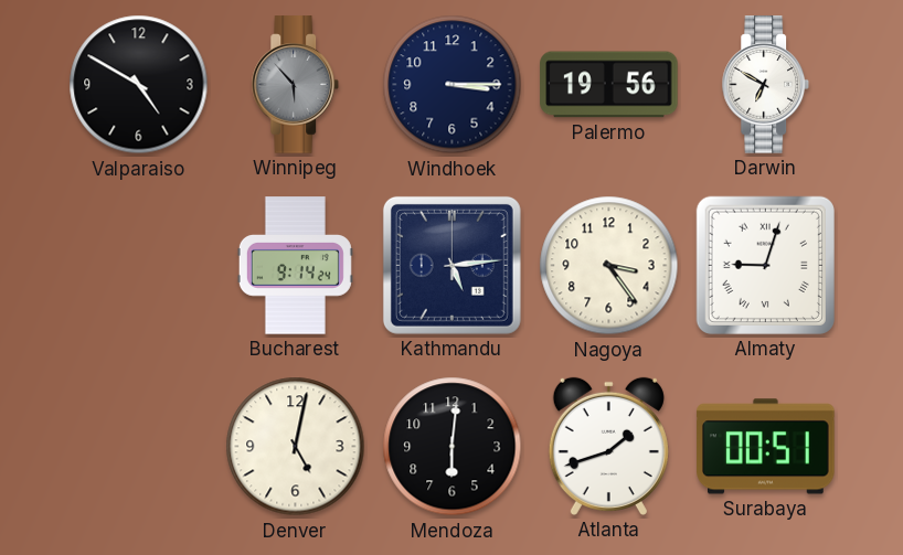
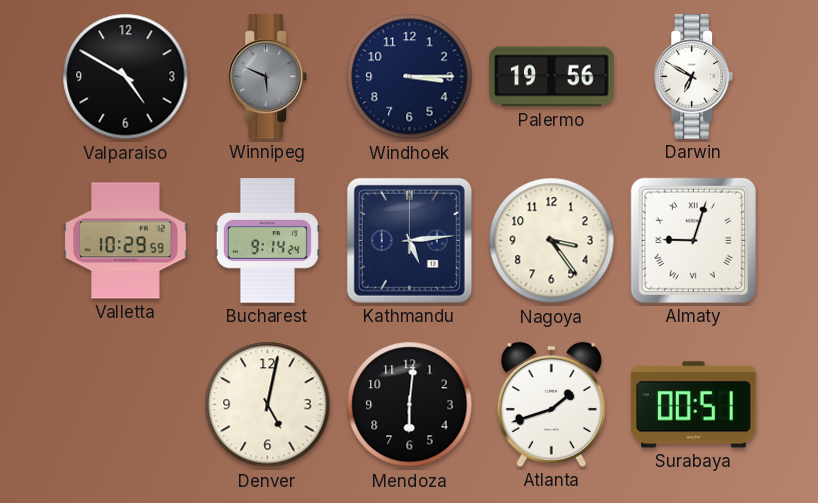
Winnipeg: 5:53 -> 5:49 (268, 77)
Valletta: none -> 10:29 (126, 241)
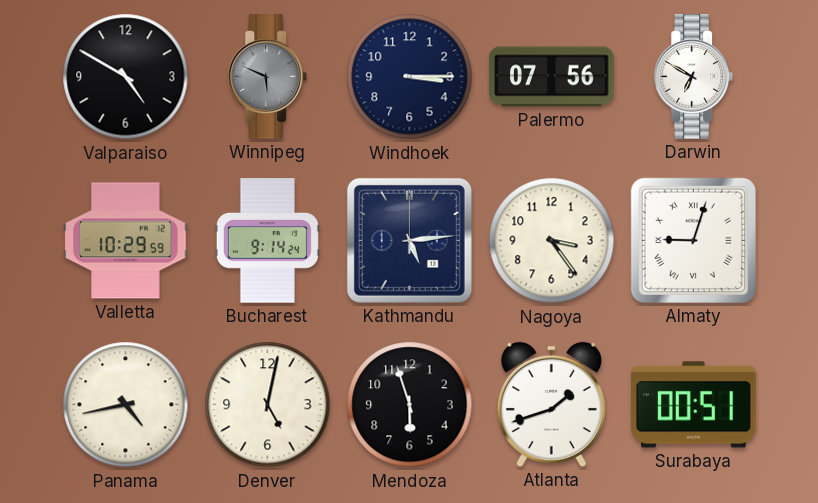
Palermo: 19:56 -> 07:56 (552, 77)
Panama: none -> 4:43 (126, 405)
Mendoza: 6:01 -> 5:57 (410, 405)
